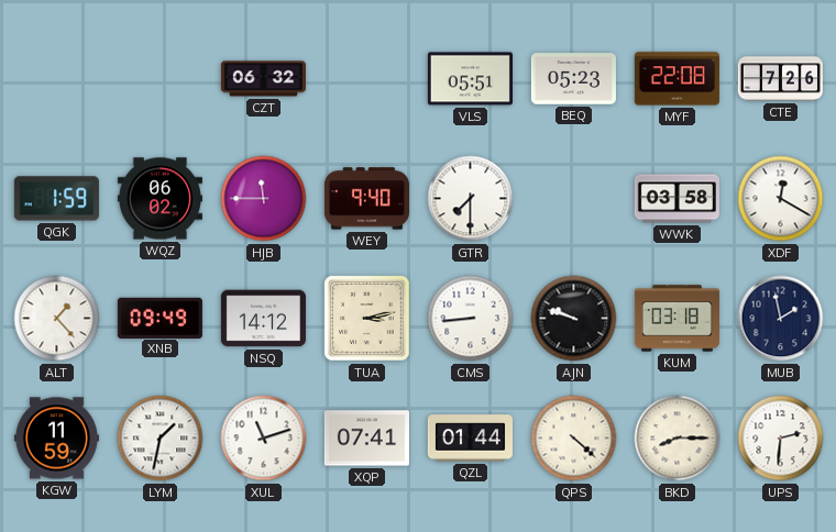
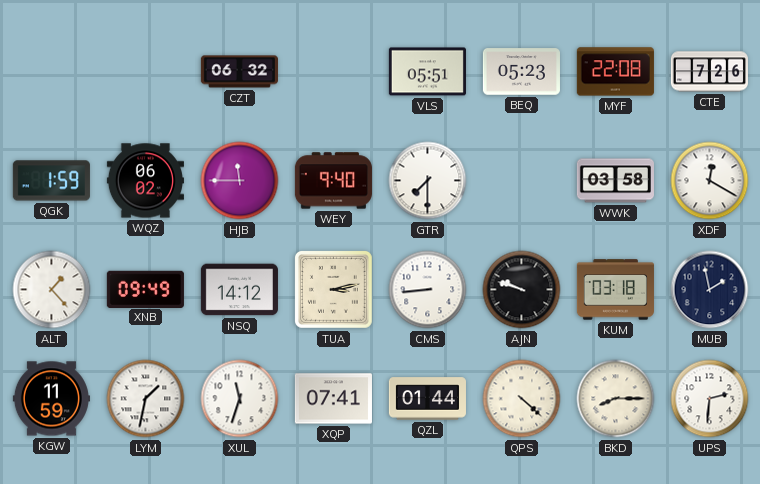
XUL: 11:12 -> 11:33 (240, 399)
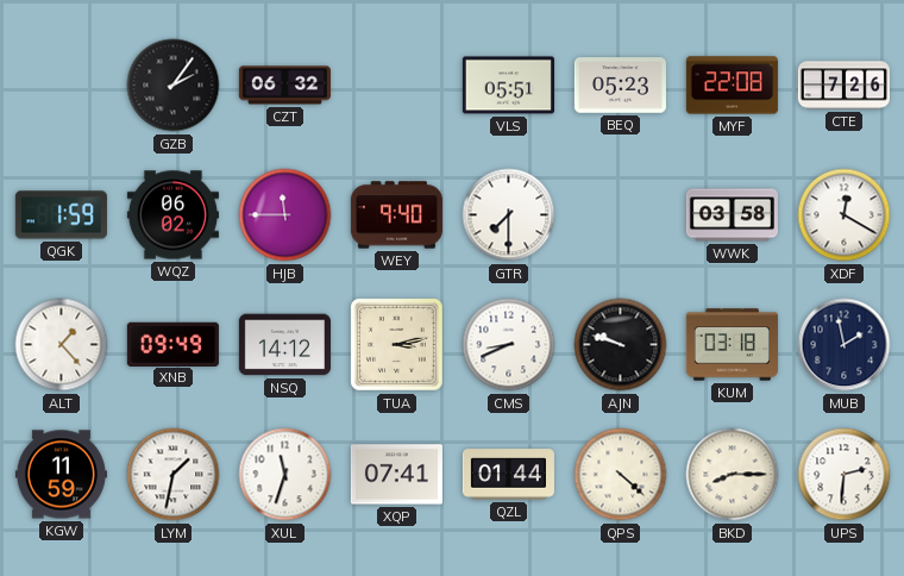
GZB: none -> 2:06 (174, 86)
CMS: 8:44 -> 8:41 (509, 345)
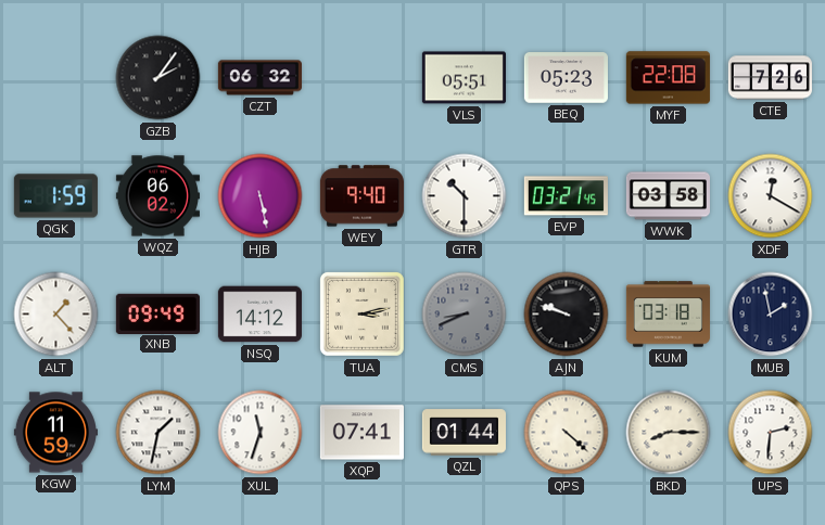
HJB: 11:45 -> 5:28 (261, 196)
GTR: 7:30 -> 10:30 (465, 196)
EVP: none -> 03:21 (566, 196)
CMS dial: white -> grey (465, 315)
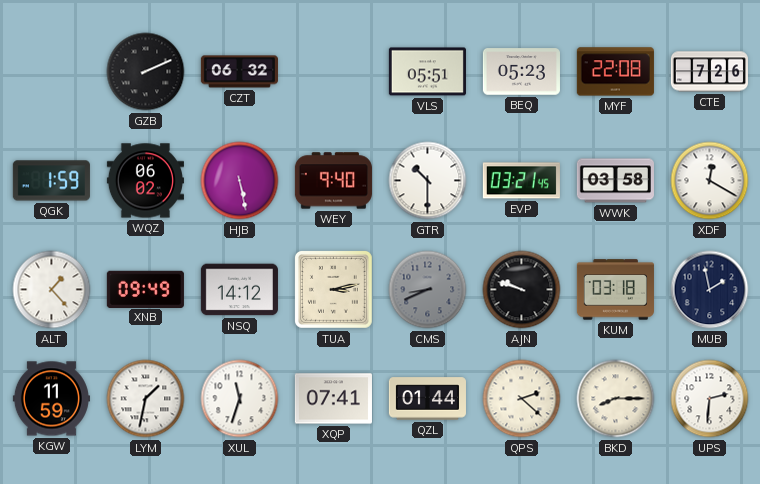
GZB: 2:06 -> 2:11 (146, 72)
QPS: 4:22 -> 2:22 (522, 399)
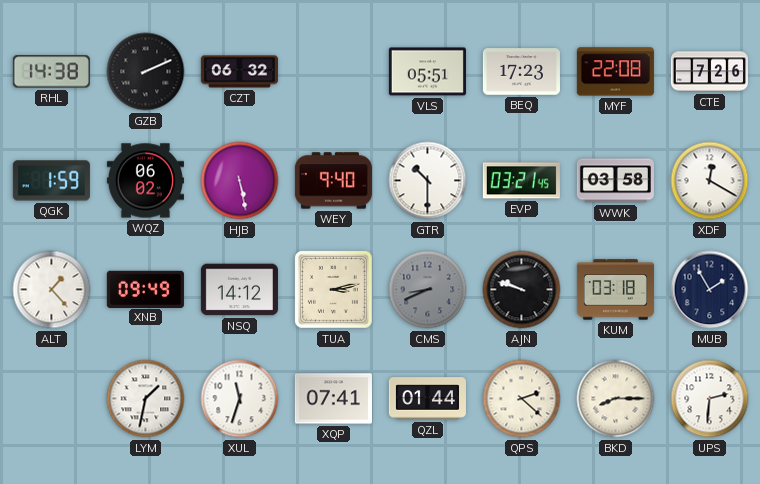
RHL: none -> 14:38 (51, 72)
BEQ: 05:23 -> 17:23 (521, 72)
MUB: 1:58 -> 1:55 (710, 290)
KGW: 11:59 -> none (51, 399)
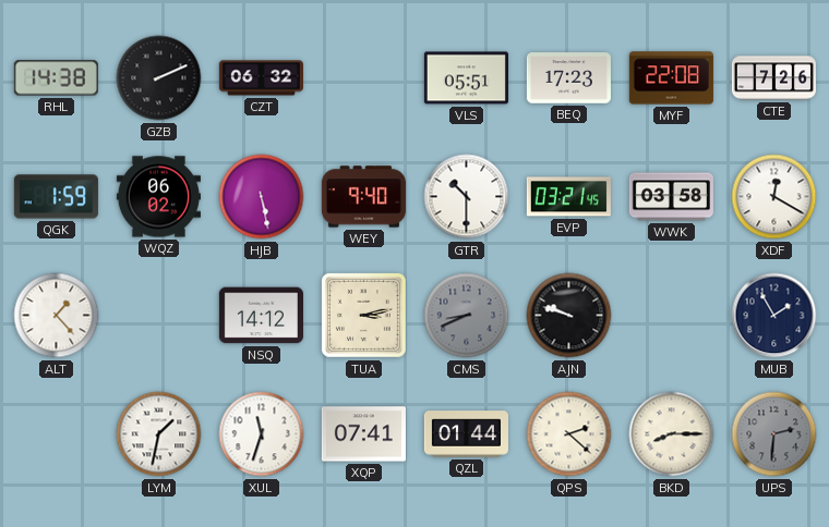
XNB: 09:49 -> none (145, 289)
KUM: 03:18 -> none (615, 290)
UPS dial: white -> grey (774, 434)
